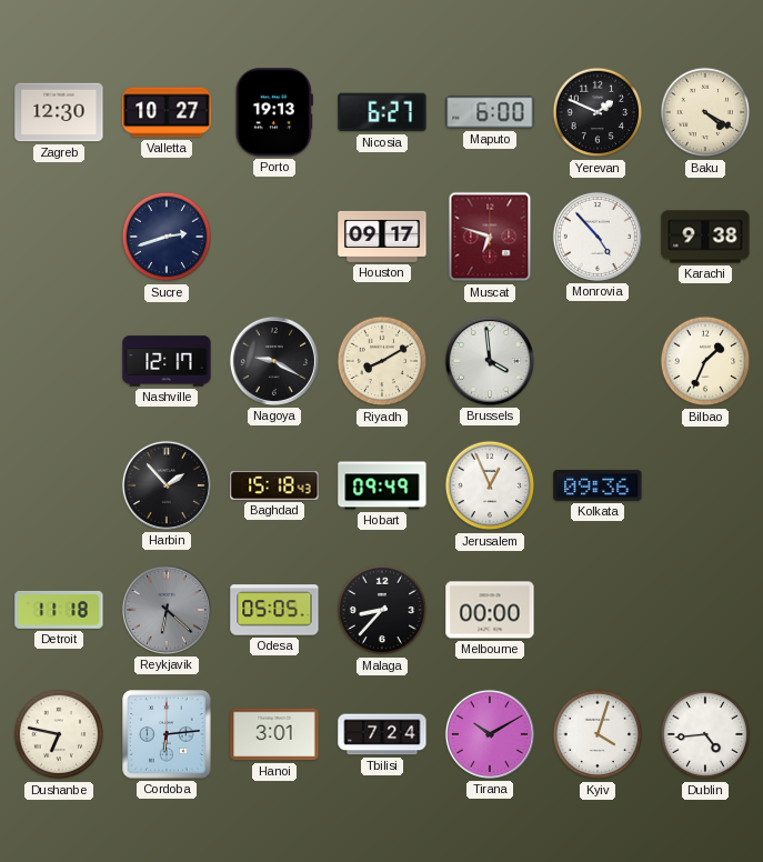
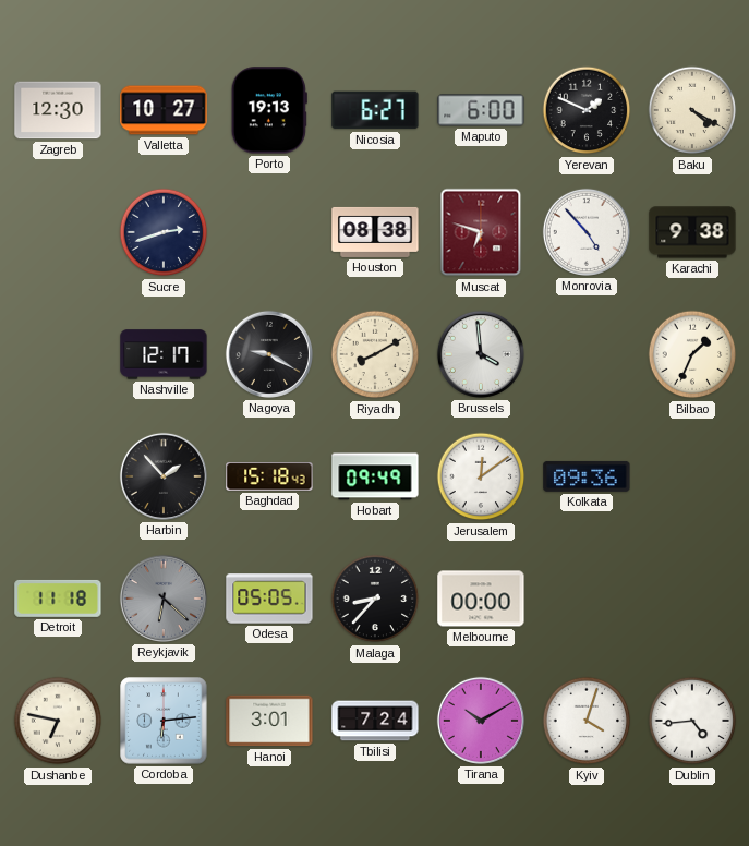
Houston: 09:17 -> 08:38 (375, 232)
Jerusalem: 12:56 -> 12:09 (481, 476)
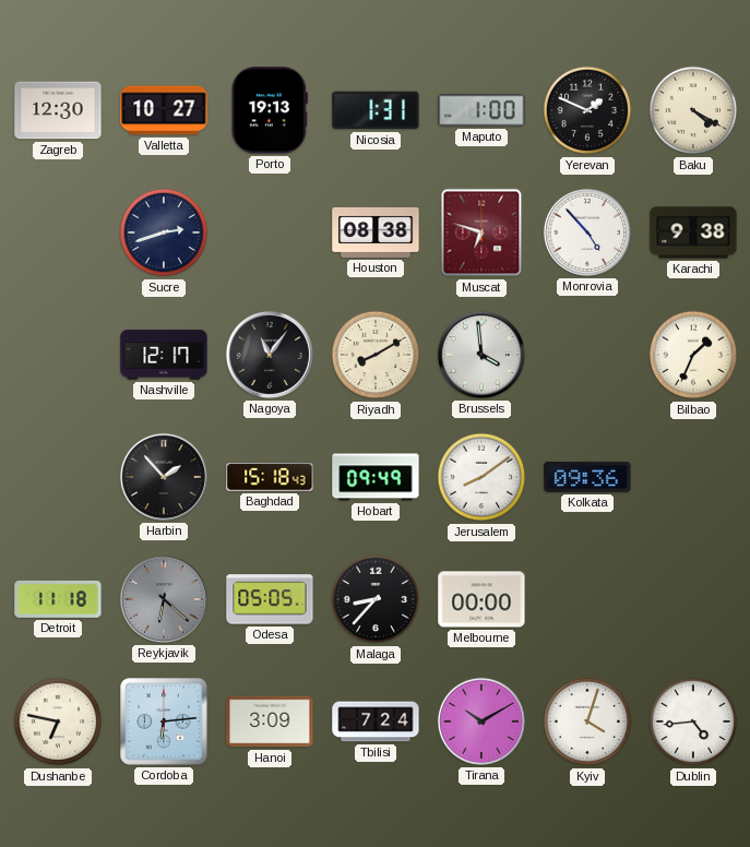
Nicosia: 6:27 -> 1:31 (376, 110)
Maputo: 6:00 -> 1:00 (481, 110)
Nagoya: 9:20 -> 11:06 (270, 355)
Jerusalem: 12:09 -> 8:09 (481, 477)
Hanoi: 3:01 -> 3:09 (270, 721)
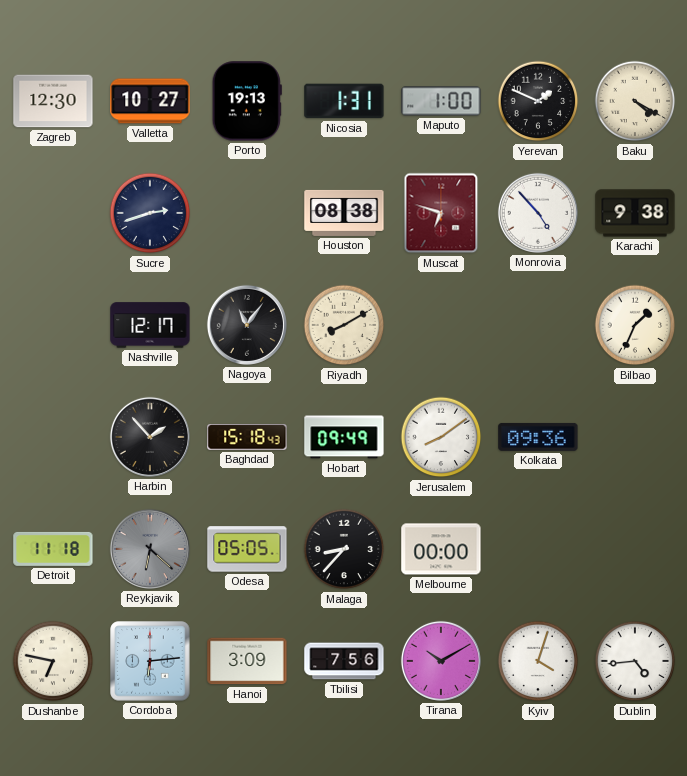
Brussels: 3:59 -> none (481, 355)
Tbilisi: 7:24 -> 7:56 (344, 661)
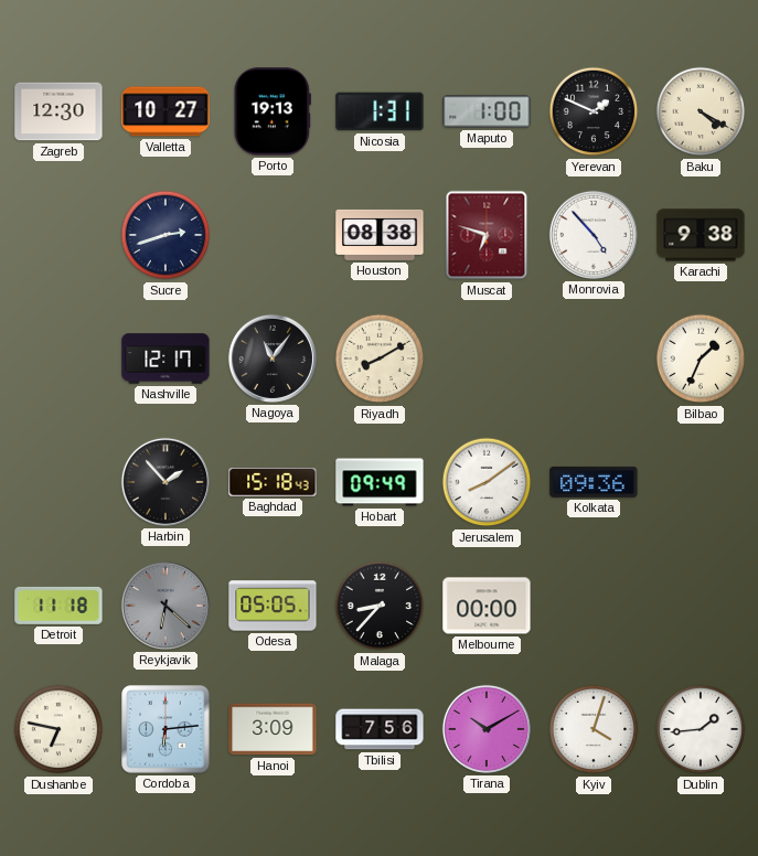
Dublin: 4:44 -> 1:44 (701, 729)
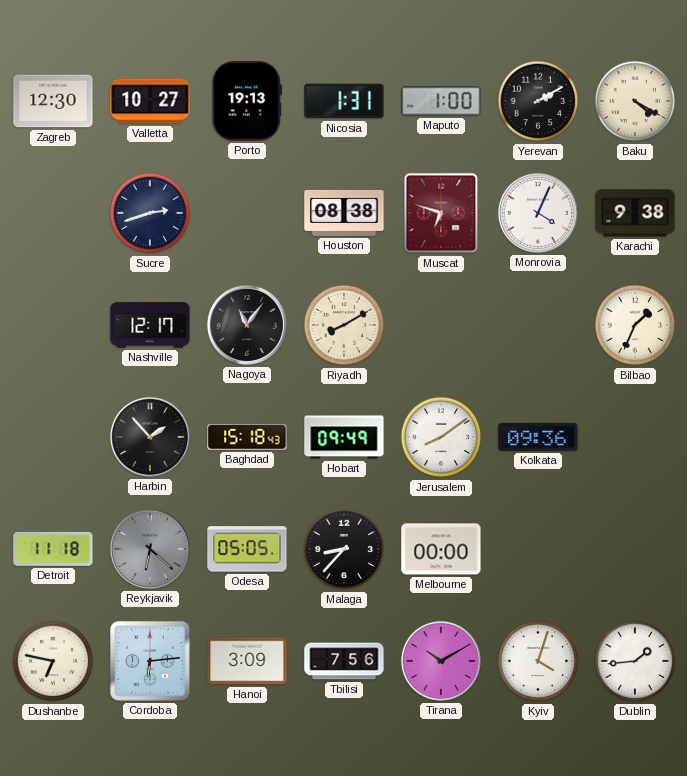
Yerevan: 1:49 -> 2:10 (538, 101)
Monrovia: 4:53 -> 4:04 (538, 213)
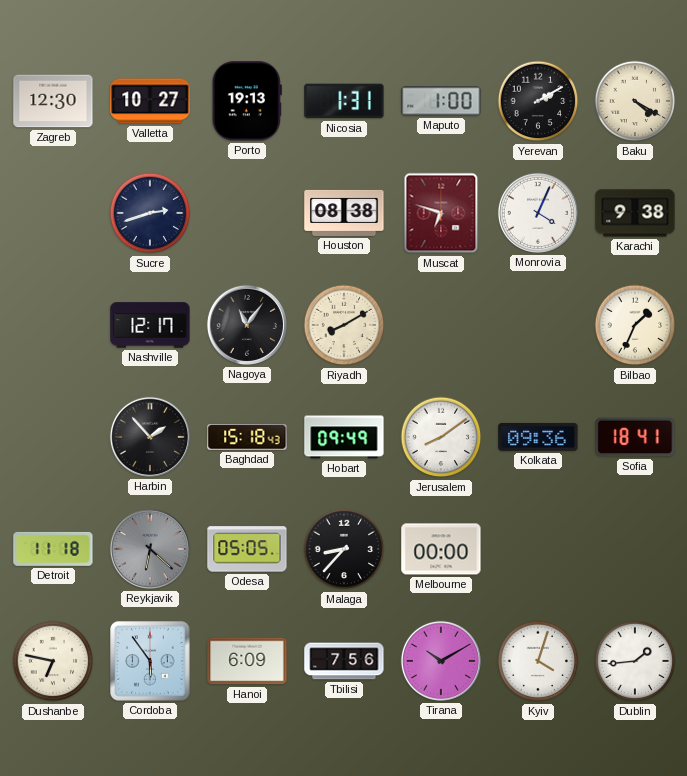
Sofia: none -> 18:41 (635, 437)
Cordoba: 6:14 -> 5:54 (150, 661)
Hanoi: 3:09 -> 6:09 (247, 661)
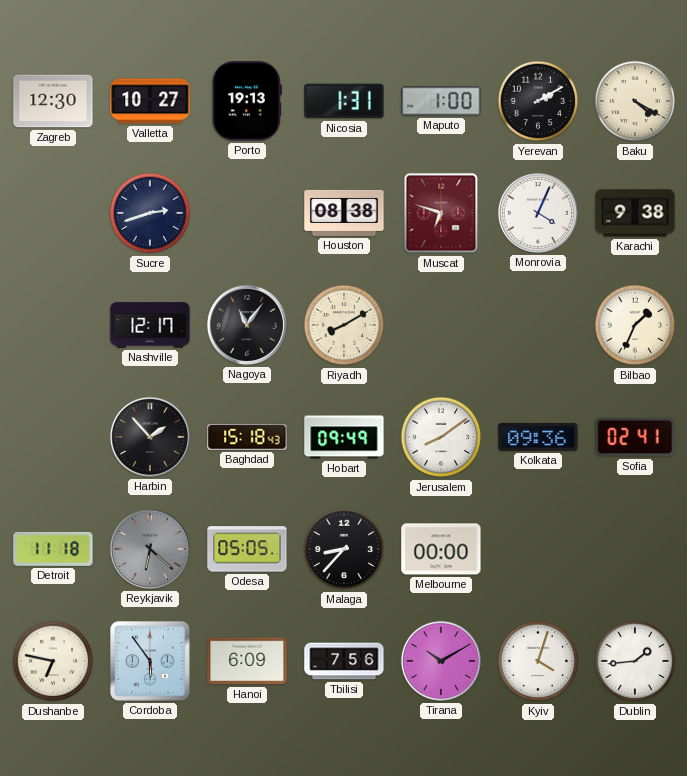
Sofia: 18:41 -> 02:41 (635, 437)
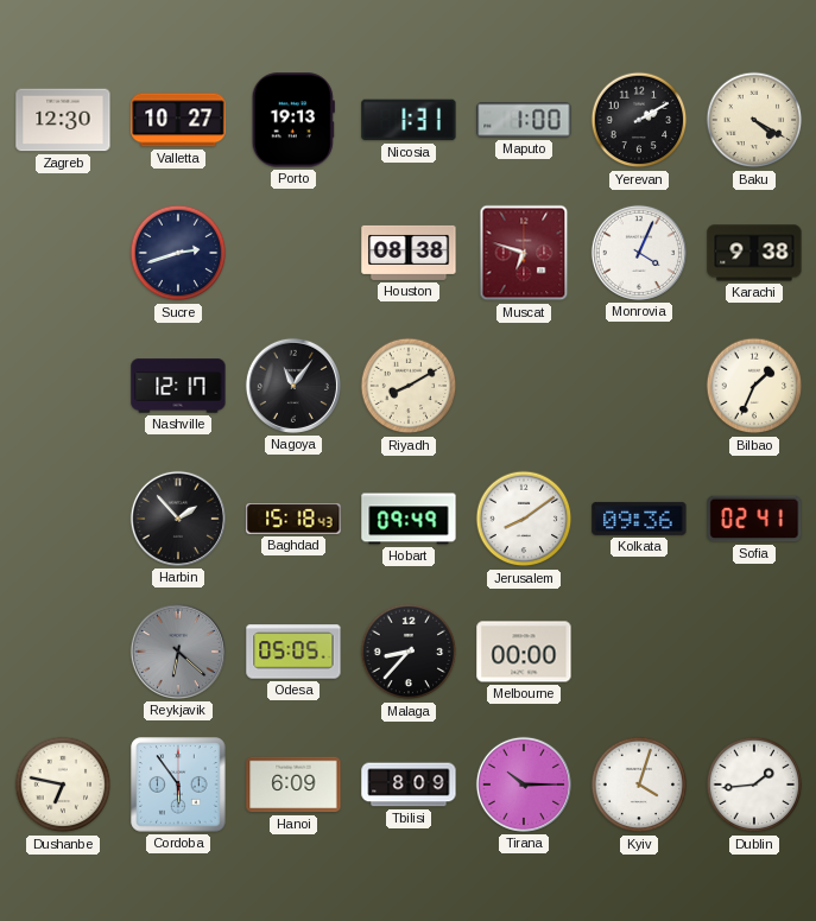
Detroit: 11:18 -> none (53, 549)
Tbilisi: 7:56 -> 8:09 (409, 785)
Tirana: 10:10 -> 10:15 (524, 785)
